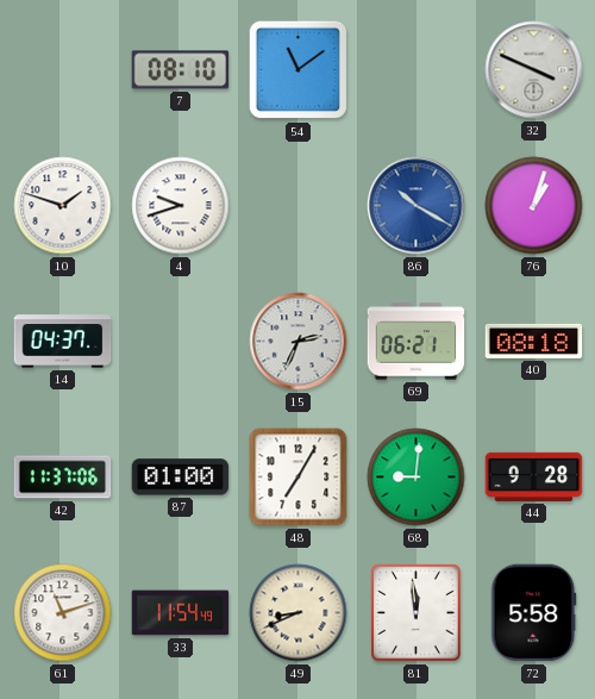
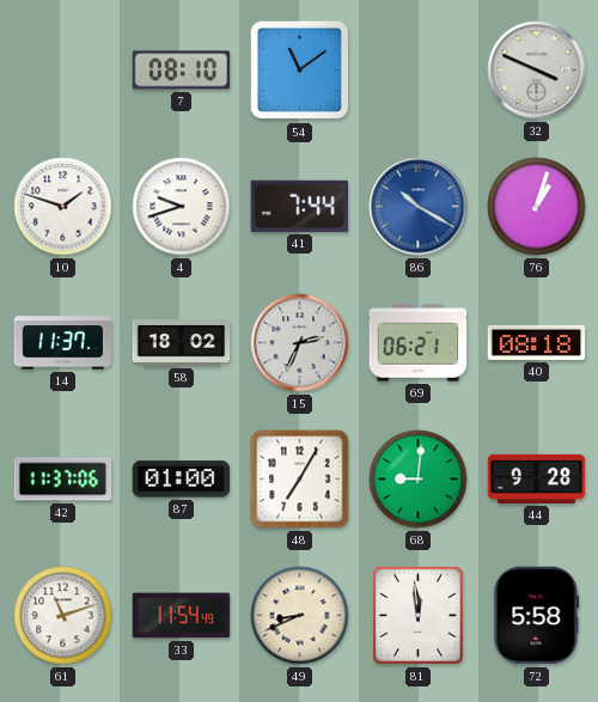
41: none -> 7:44 (300, 206)
14: 04:37 -> 11:37 (63, 343)
58: none -> 18:02 (182, 342)
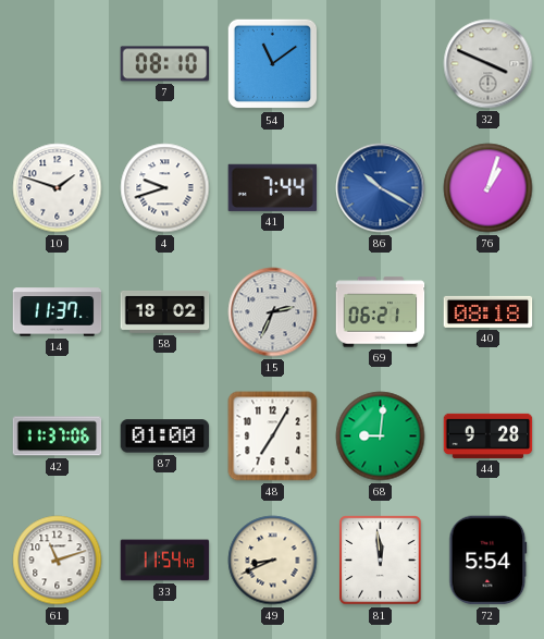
72: 5:58 -> 5:54 (489, 561)
